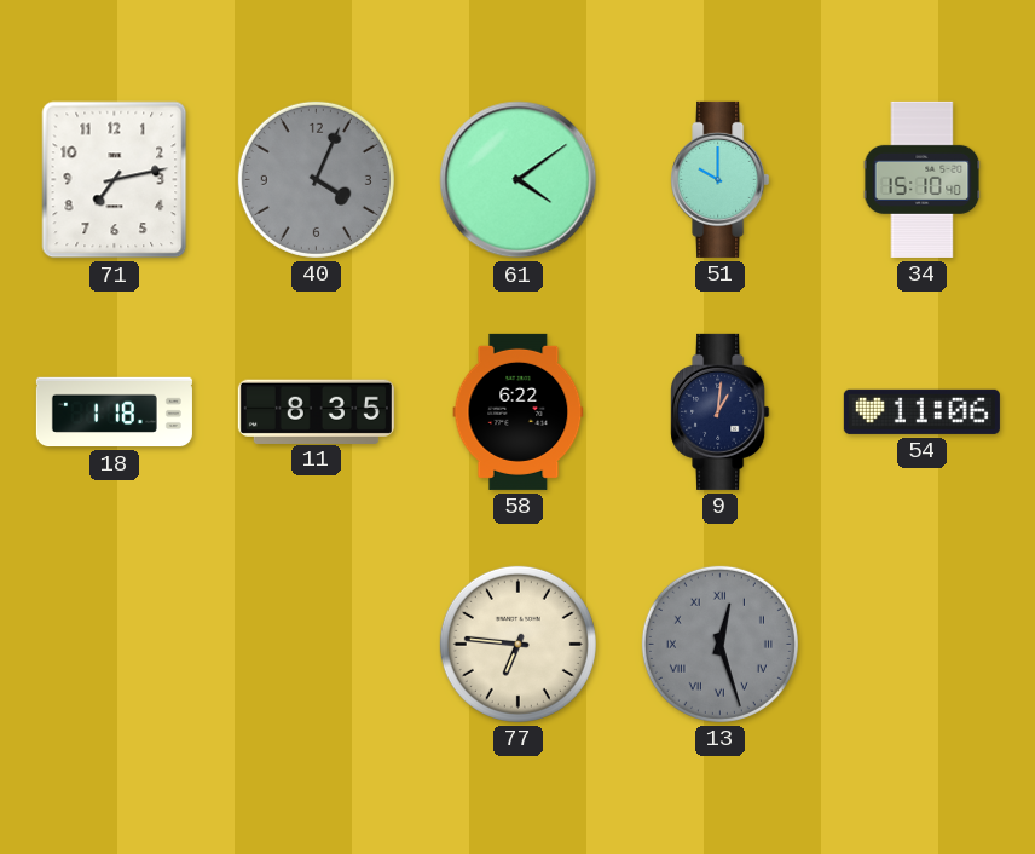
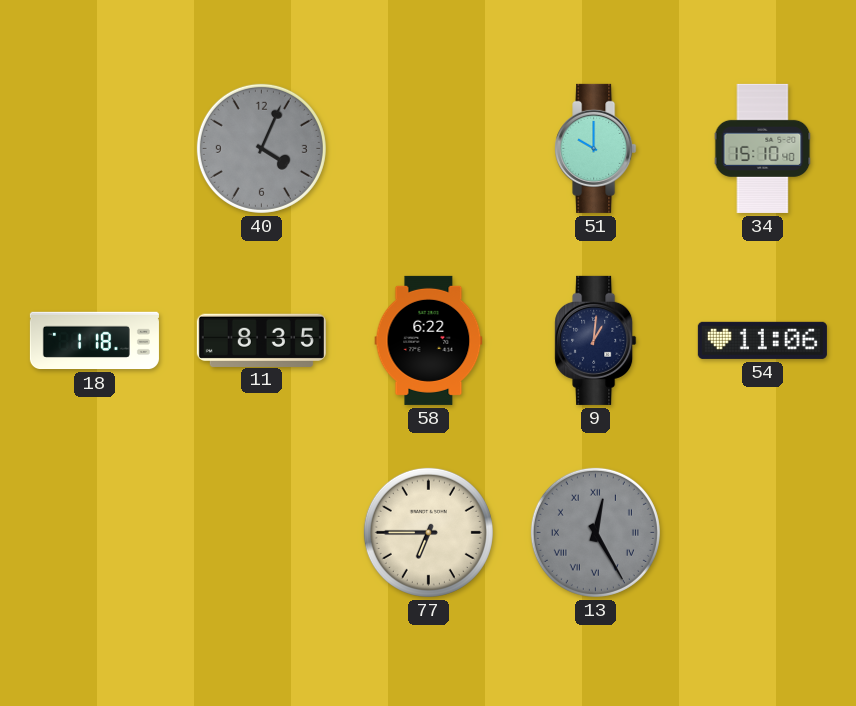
71: 7:13 -> none (115, 180)
61: 4:09 -> none (519, 180)
77: 6:46 -> 6:45 (428, 532)
13: 12:27 -> 12:25 (595, 532)
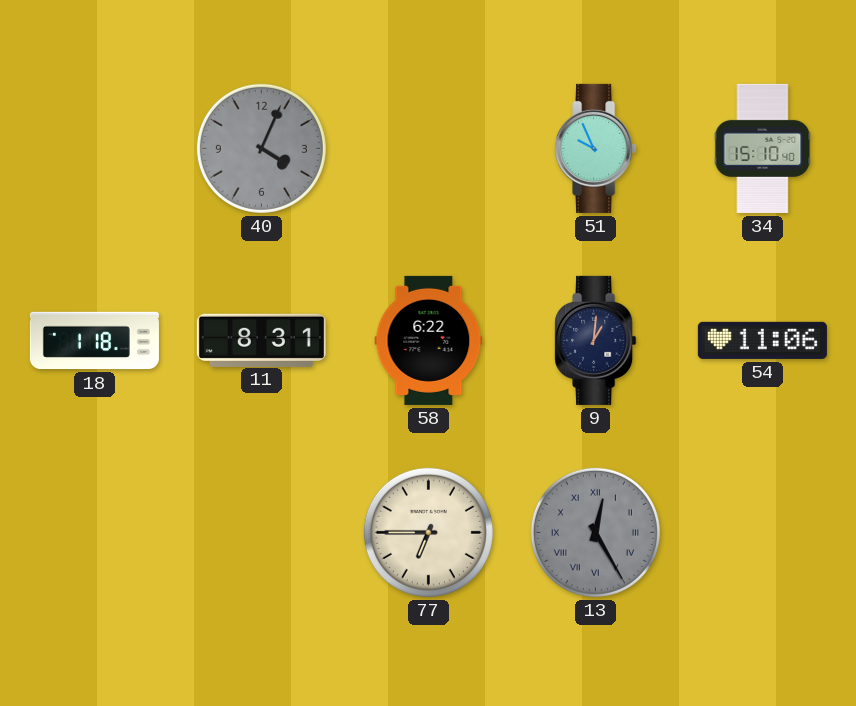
51: 10:00 -> 9:56 (596, 148)
11: 8:35 -> 8:31 (261, 340)
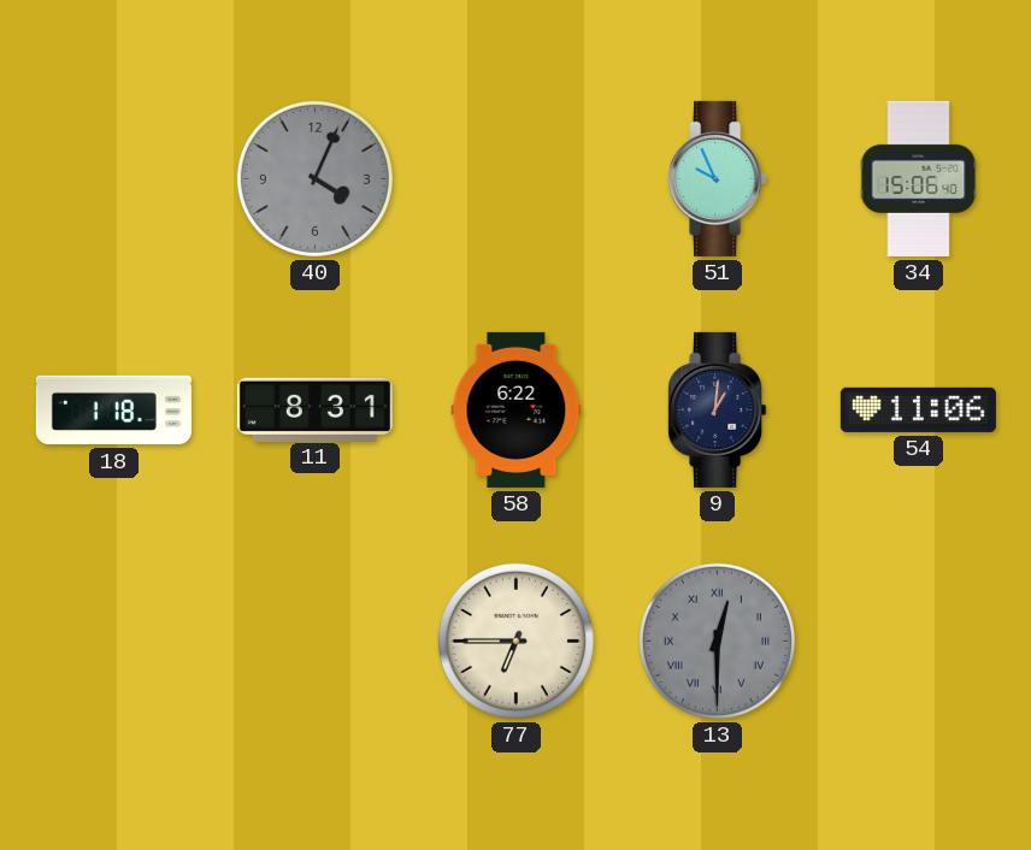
34: 15:10 -> 15:06 (919, 178)
13: 12:25 -> 12:30 (717, 641)
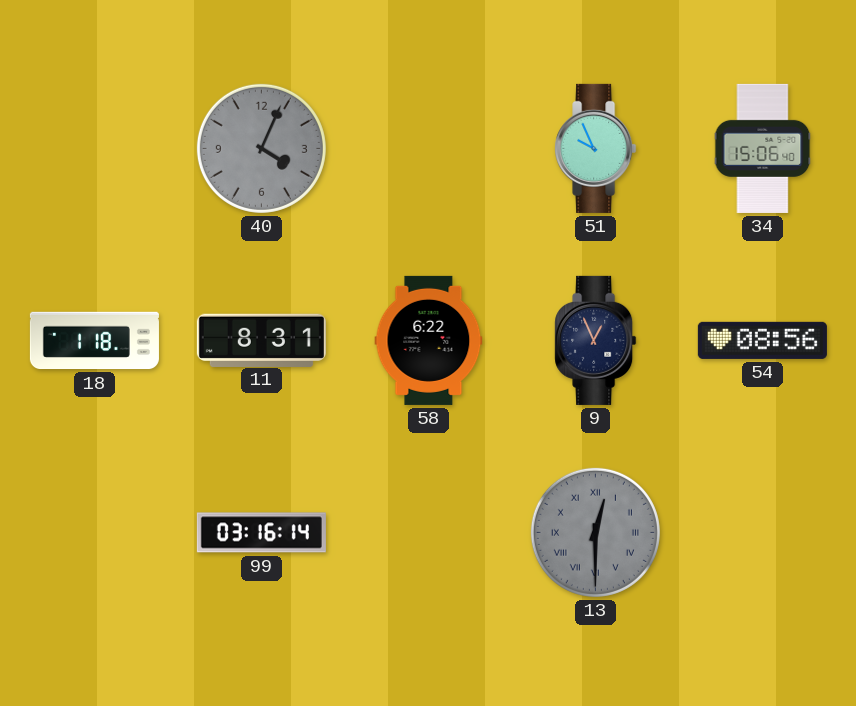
9: 1:01 -> 12:56 (596, 340)
54: 11:06 -> 08:56 (762, 340)
99: none -> 03:16 (261, 533)
77: 6:45 -> none (515, 641)
